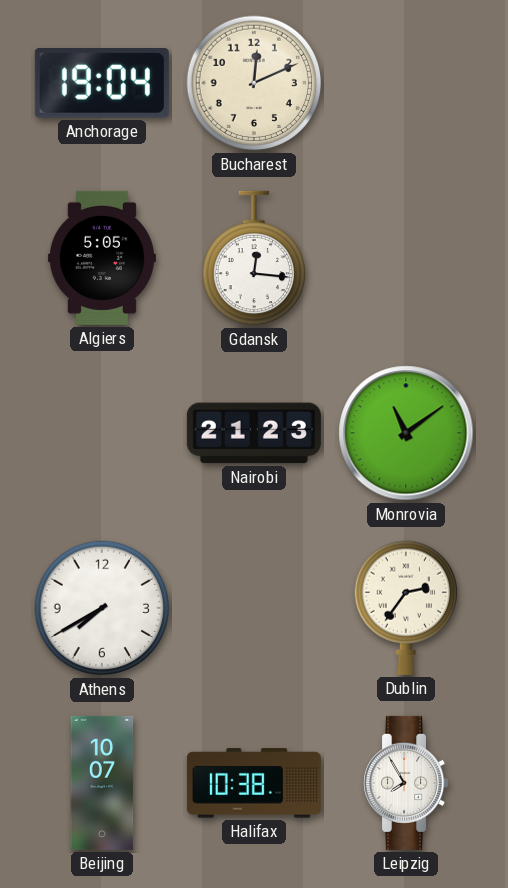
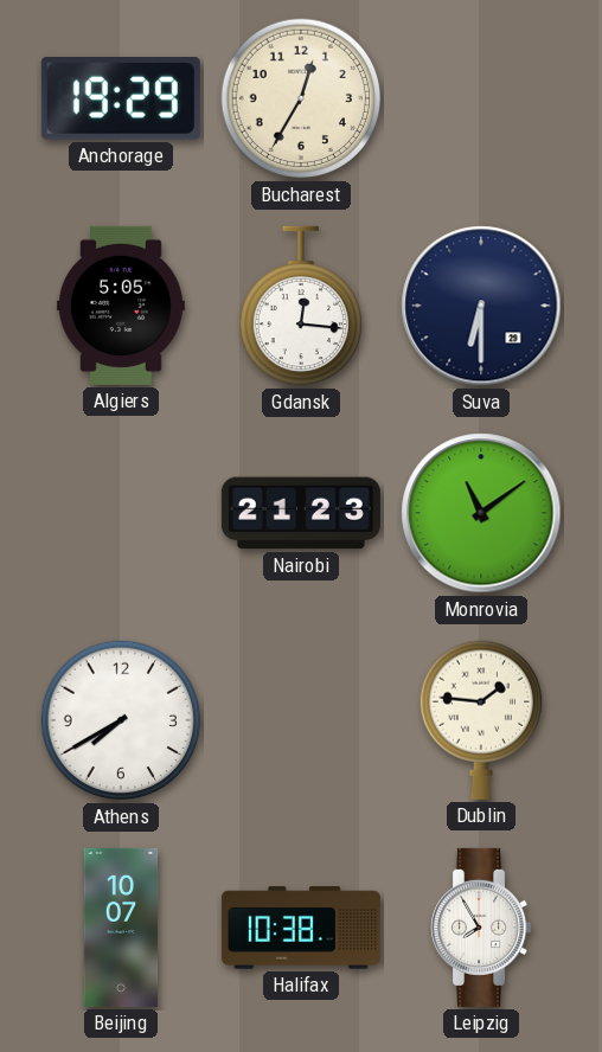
Anchorage: 19:04 -> 19:29 (121, 100)
Bucharest: 12:11 -> 12:35 (301, 98)
Suva: none -> 6:30 (481, 306)
Dublin: 2:36 -> 1:46 (480, 720)
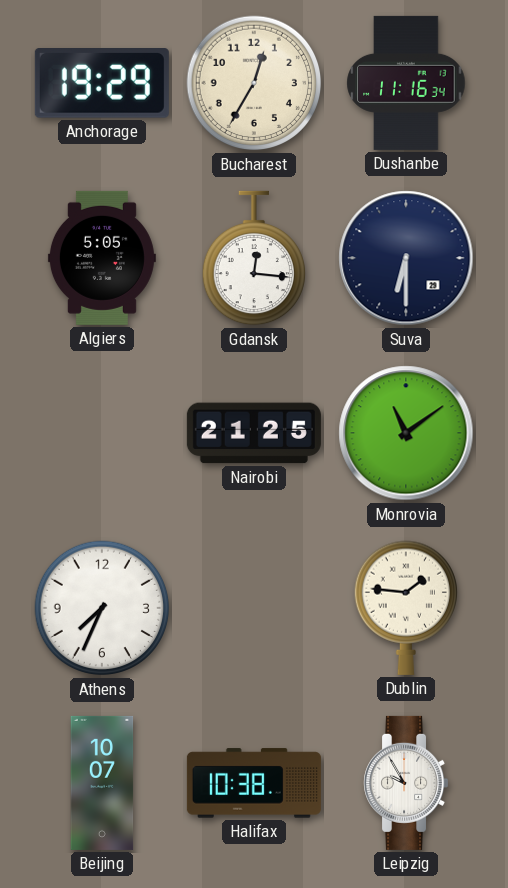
Dushanbe: none -> 11:16 (406, 83)
Nairobi: 21:23 -> 21:25 (254, 433)
Athens: 7:40 -> 7:34 (102, 608)
Leipzig: 7:55 -> 9:55 (406, 783)
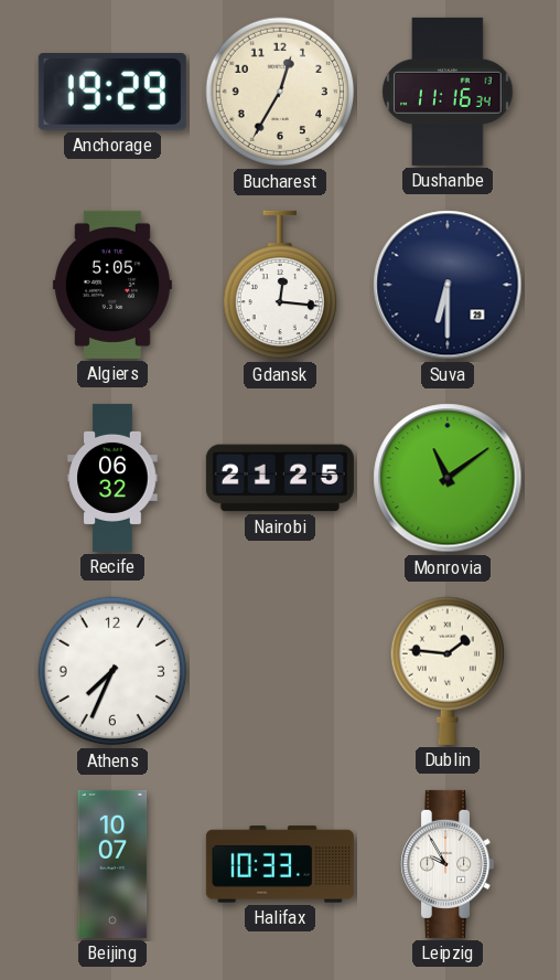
Recife: none -> 06:32 (112, 478)
Halifax: 10:38 -> 10:33 (280, 864)
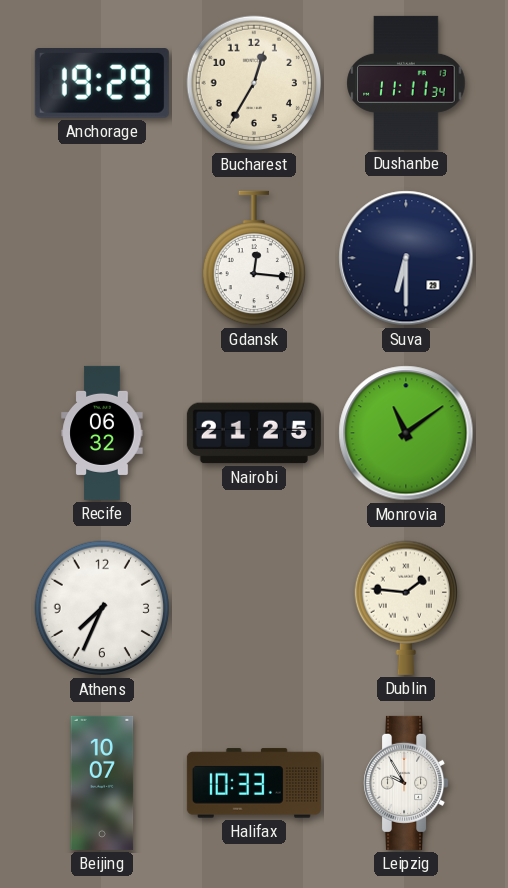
Dushanbe: 11:16 -> 11:11 (406, 83)
Algiers: 5:05 -> none (112, 285)
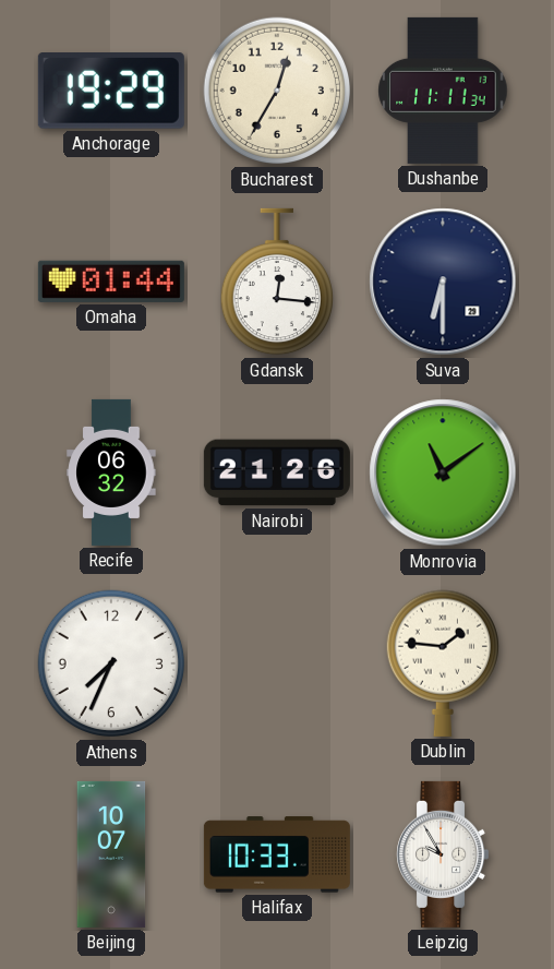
Omaha: none -> 01:44 (111, 282)
Nairobi: 21:25 -> 21:26 (277, 472)
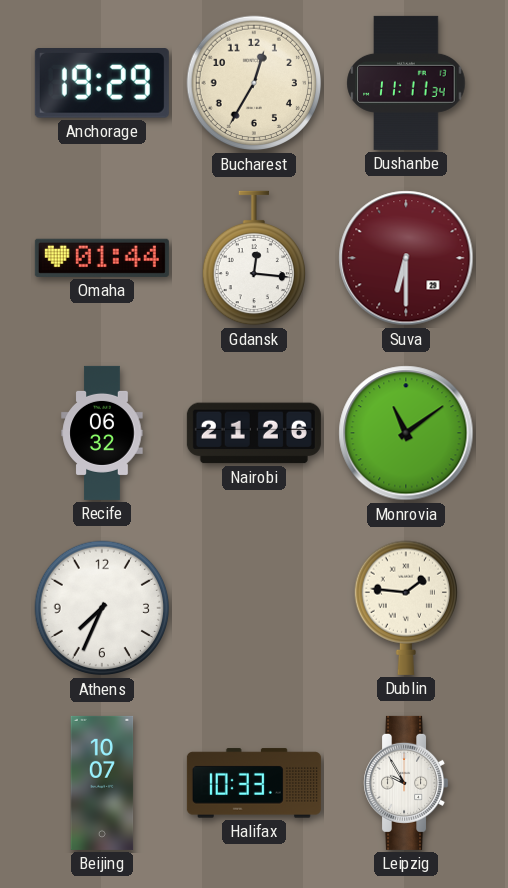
Suva dial: navy -> burgundy (406, 258)
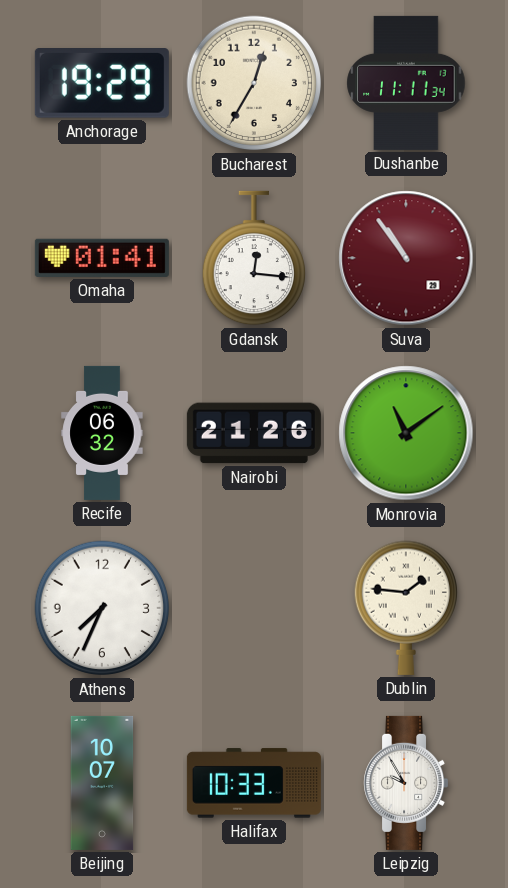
Omaha: 01:44 -> 01:41 (102, 258)
Suva: 6:30 -> 10:54 (406, 258)
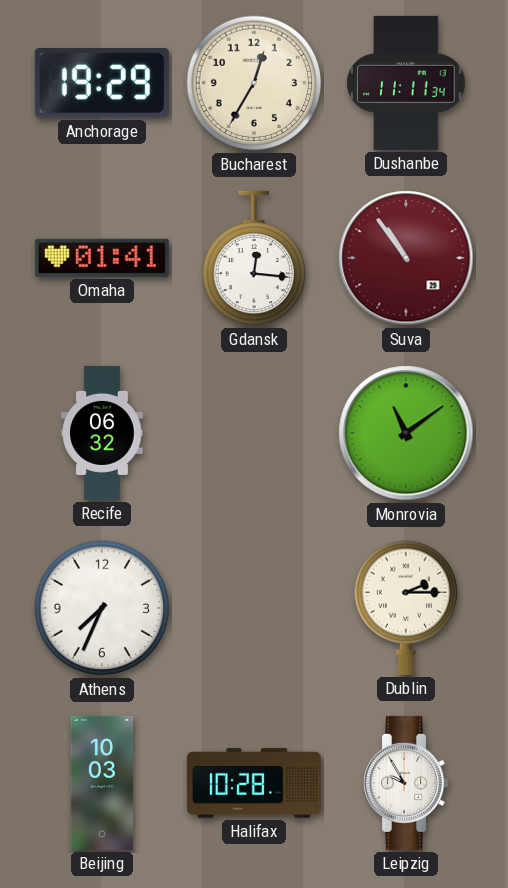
Nairobi: 21:26 -> none (254, 433)
Dublin: 1:46 -> 2:15 (405, 608)
Beijing: 10:07 -> 10:03 (102, 783)
Halifax: 10:33 -> 10:28 (254, 783)
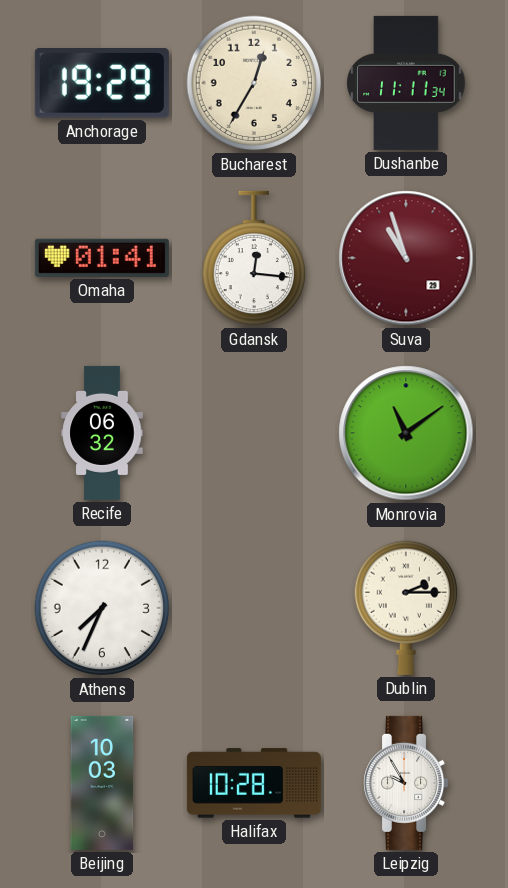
Suva: 10:54 -> 10:57 (406, 258)
